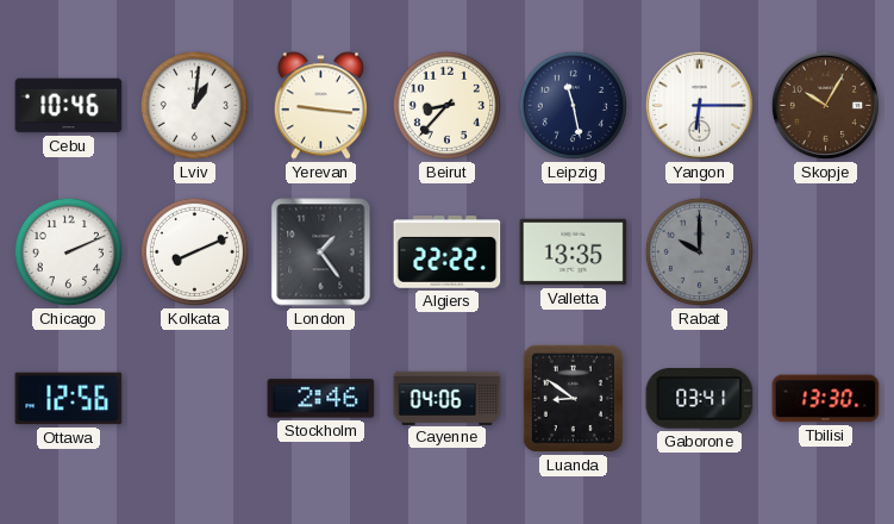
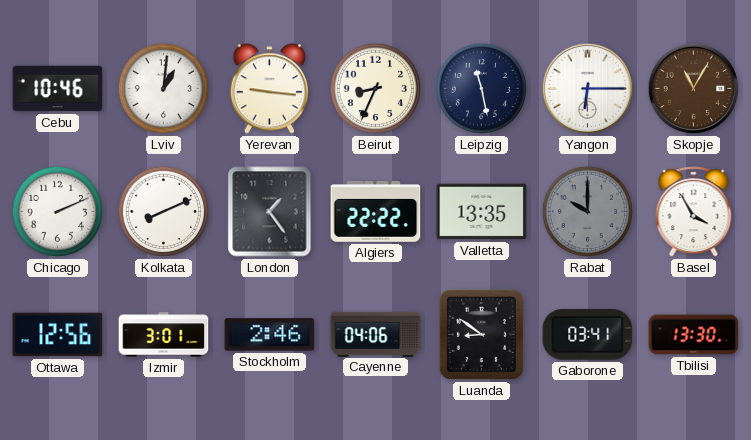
Beirut: 8:37 -> 8:34 (375, 88)
Skopje: 10:05 -> 11:05 (693, 88)
Basel: none -> 3:55 (694, 212)
Izmir: none -> 3:01 (164, 335)
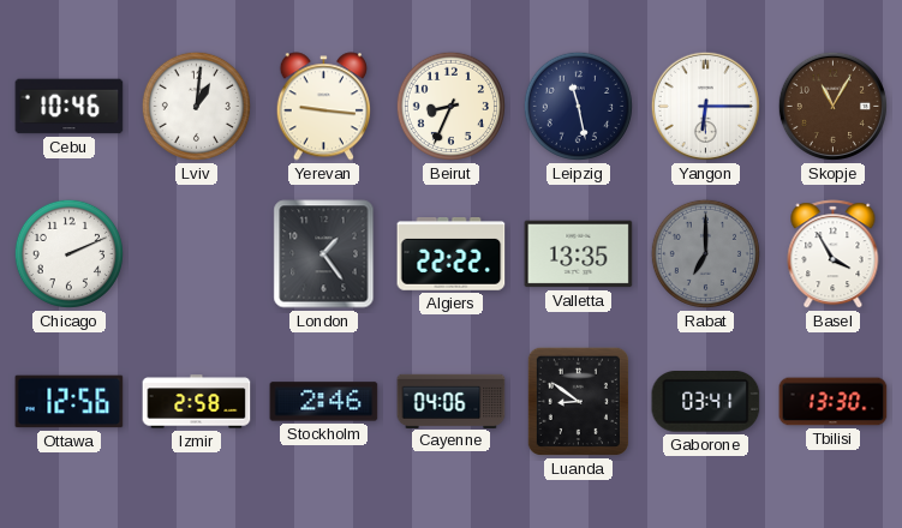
Kolkata: 8:11 -> none (163, 211)
Rabat: 10:00 -> 7:00 (705, 253)
Izmir: 3:01 -> 2:58 (197, 402)
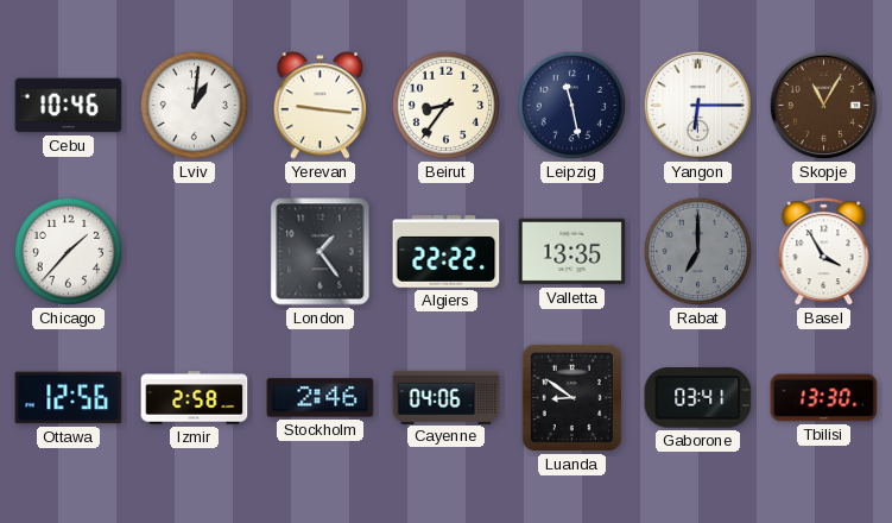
Beirut: 8:34 -> 8:36 (445, 105)
Chicago: 2:11 -> 1:37 (68, 251)
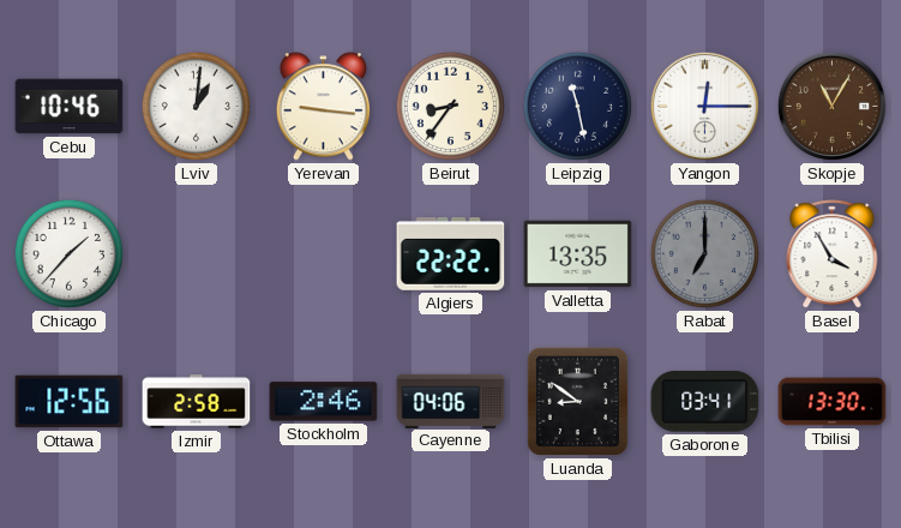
Yangon: 6:15 -> 12:15 (704, 106)
London: 1:24 -> none (321, 252)
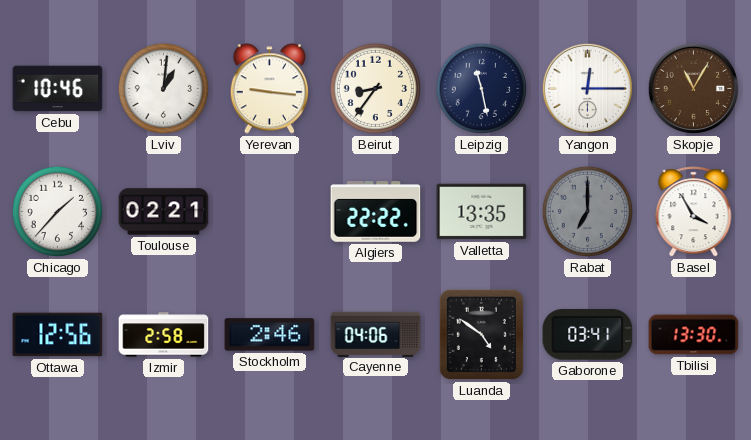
Toulouse: none -> 02:21 (164, 212)
Luanda: 8:51 -> 4:51 (481, 334)
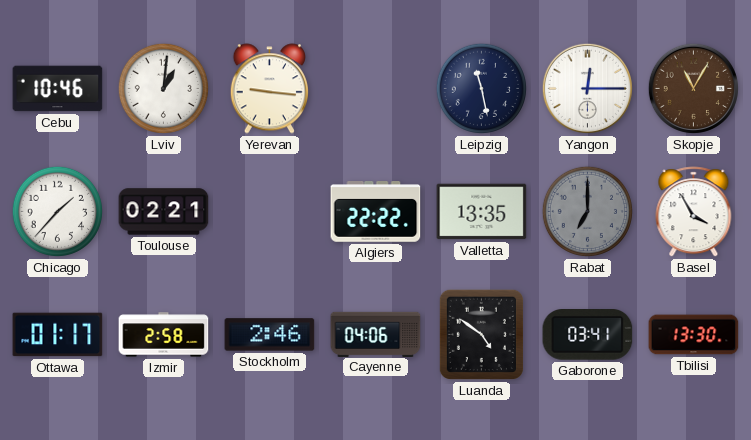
Beirut: 8:36 -> none (375, 88)
Ottawa: 12:56 -> 01:17 (58, 335)
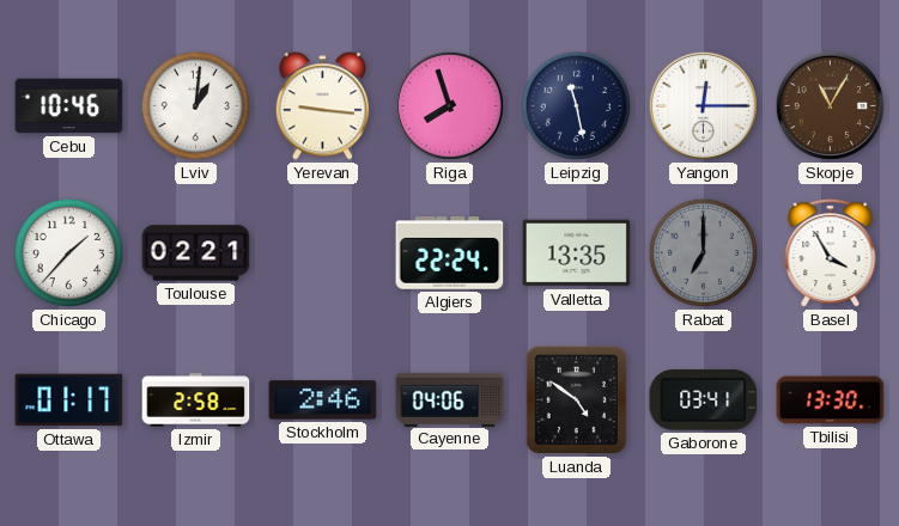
Riga: none -> 7:57 (449, 105)
Algiers: 22:22 -> 22:24 (450, 253)
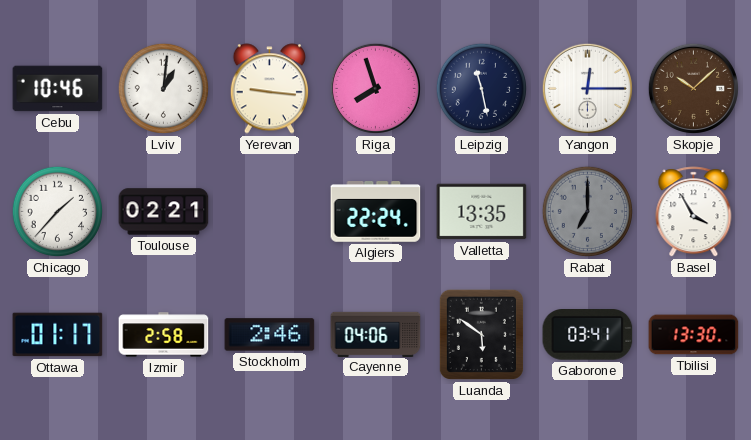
Skopje: 11:05 -> 10:08 (693, 88)
Luanda: 4:51 -> 5:51 (481, 334)
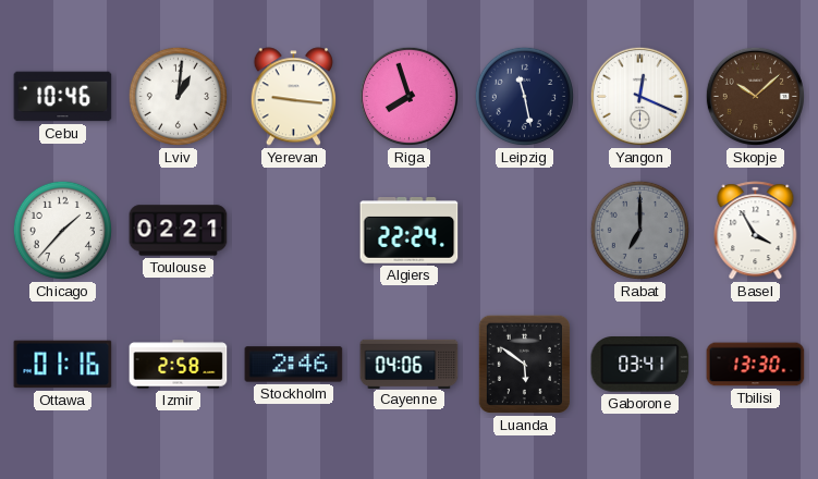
Yangon: 12:15 -> 12:19 (639, 96)
Valletta: 13:35 -> none (482, 212)
Ottawa: 01:17 -> 01:16 (63, 365)
